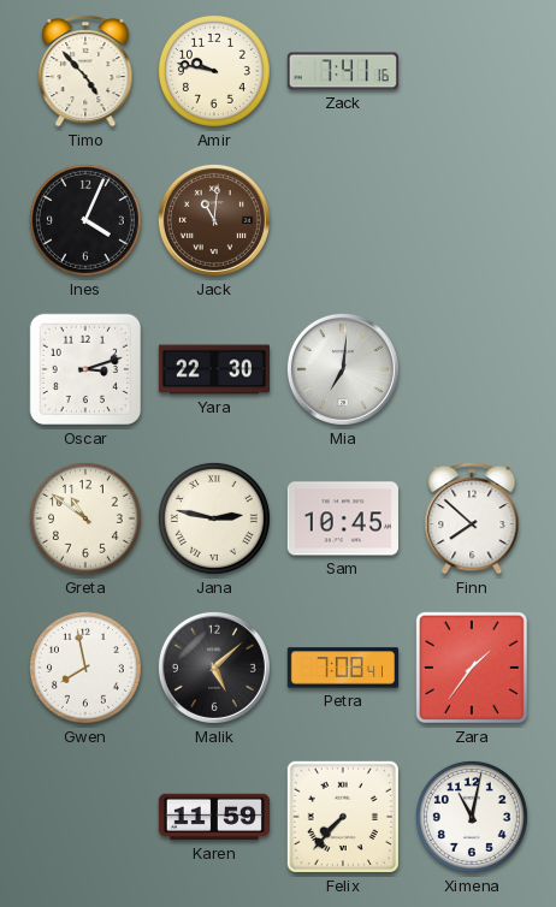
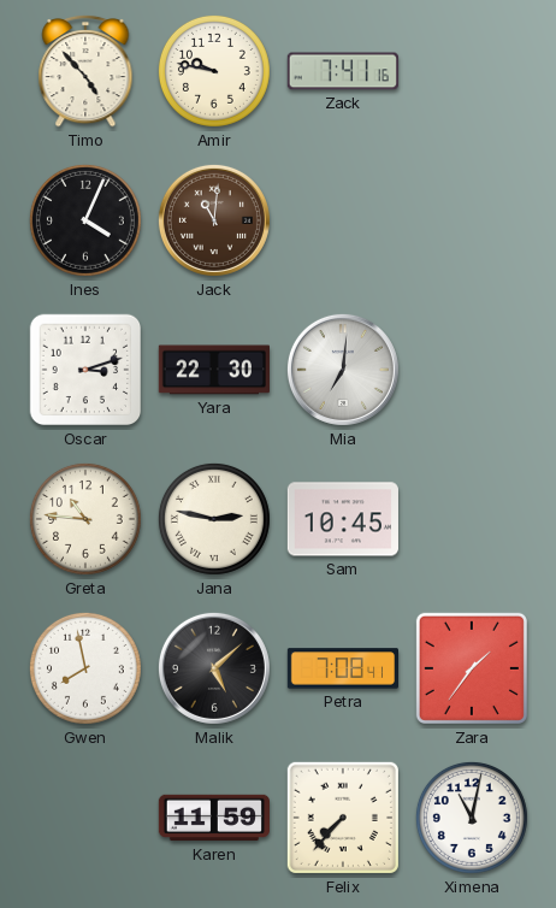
Greta: 10:51 -> 10:46 (85, 519)
Finn: 7:52 -> none (472, 518)
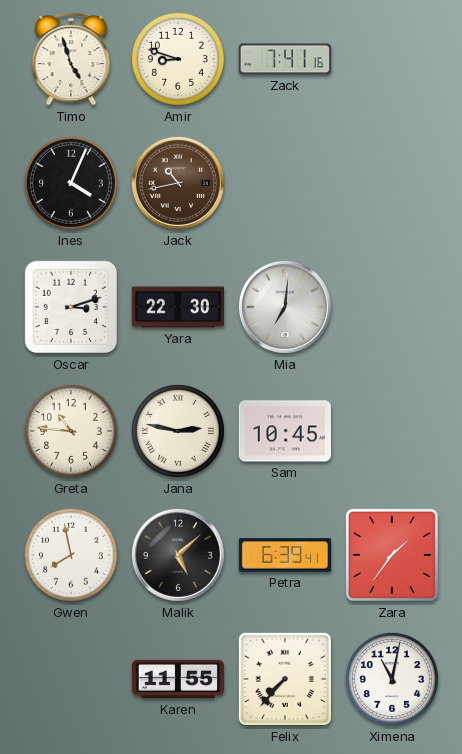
Timo: 4:53 -> 4:57 (71, 59)
Amir: 9:47 -> 8:48 (178, 59)
Jack: 11:01 -> 10:43 (178, 183)
Petra: 7:08 -> 6:39 (284, 555)
Karen: 11:59 -> 11:55 (177, 679)
